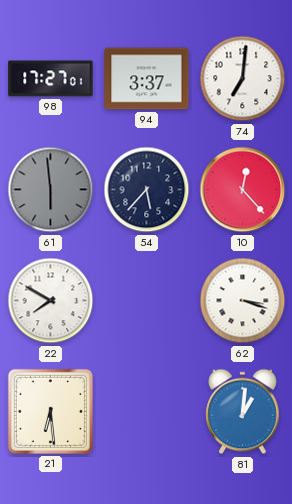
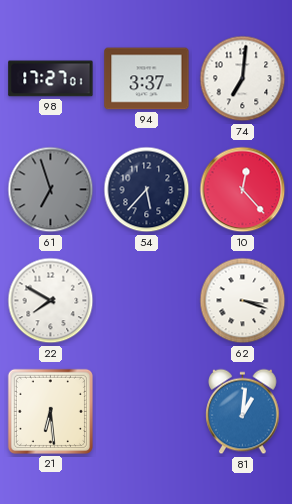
61: 5:59 -> 6:57 (51, 190)
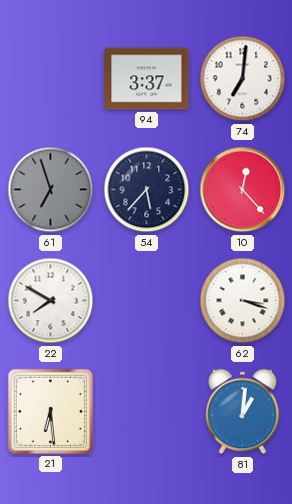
98: 17:27 -> none (51, 79)
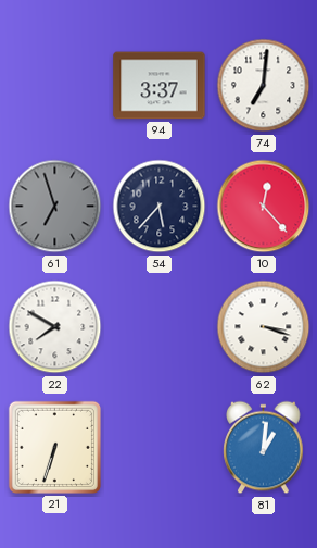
21: 6:29 -> 6:33 (54, 447)
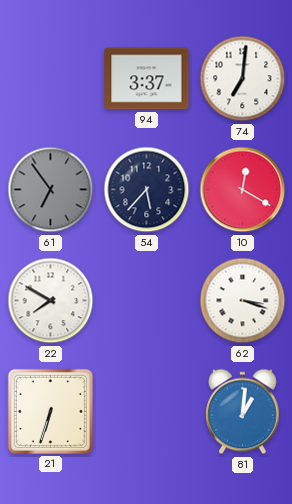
61: 6:57 -> 6:54 (51, 190)
10: 12:23 -> 12:20 (243, 190)
